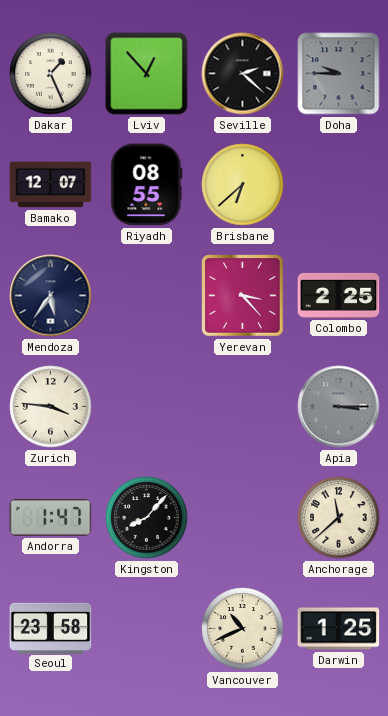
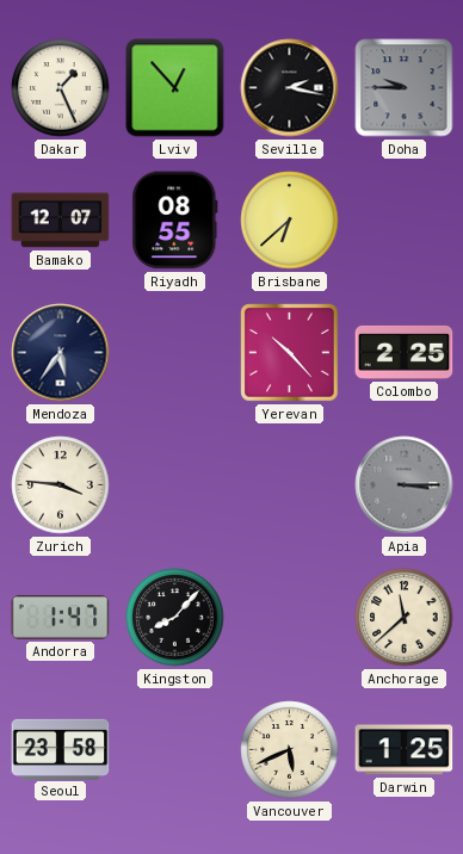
Seville: 2:22 -> 2:17 (290, 88)
Yerevan: 3:23 -> 10:23 (290, 353)
Vancouver: 10:41 -> 5:41 (290, 750)
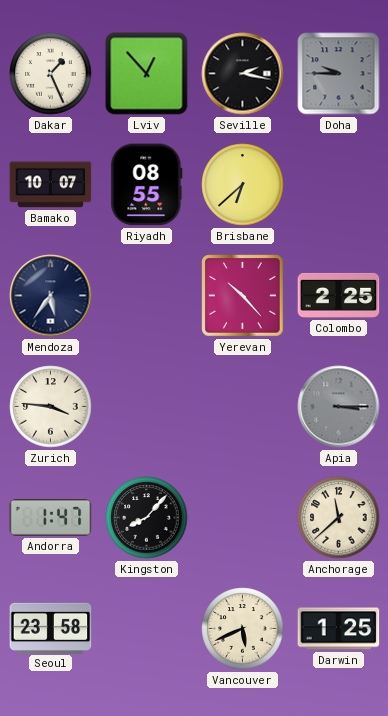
Bamako: 12:07 -> 10:07 (51, 185)
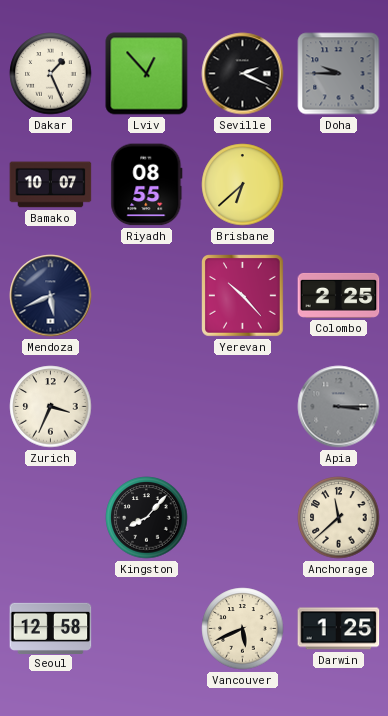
Seville: 2:17 -> 2:19 (243, 74)
Mendoza: 5:36 -> 5:41 (51, 296)
Zurich: 3:46 -> 3:34 (51, 407)
Andorra: 1:47 -> none (51, 518)
Seoul: 23:58 -> 12:58 (51, 628)
